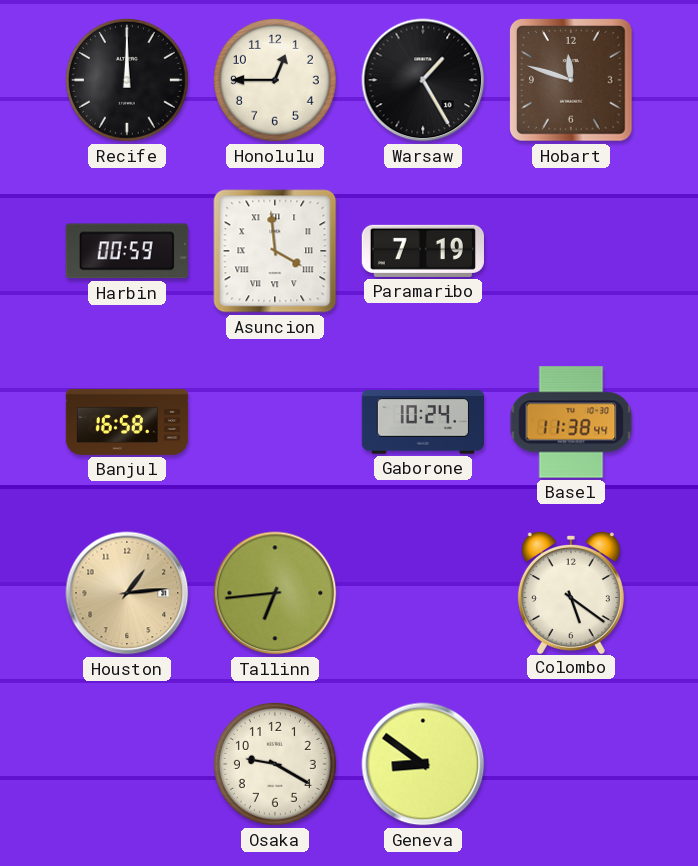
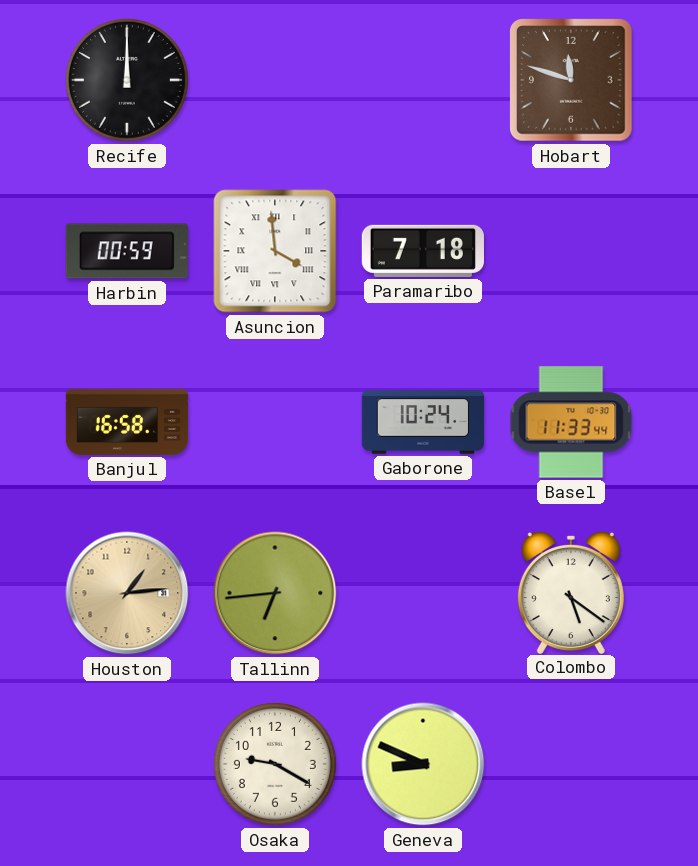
Honolulu: 12:45 -> none (275, 80)
Warsaw: 1:25 -> none (423, 80)
Paramaribo: 7:19 -> 7:18 (423, 251)
Basel: 11:38 -> 11:33 (571, 422)
Geneva: 8:51 -> 8:49 (423, 764)
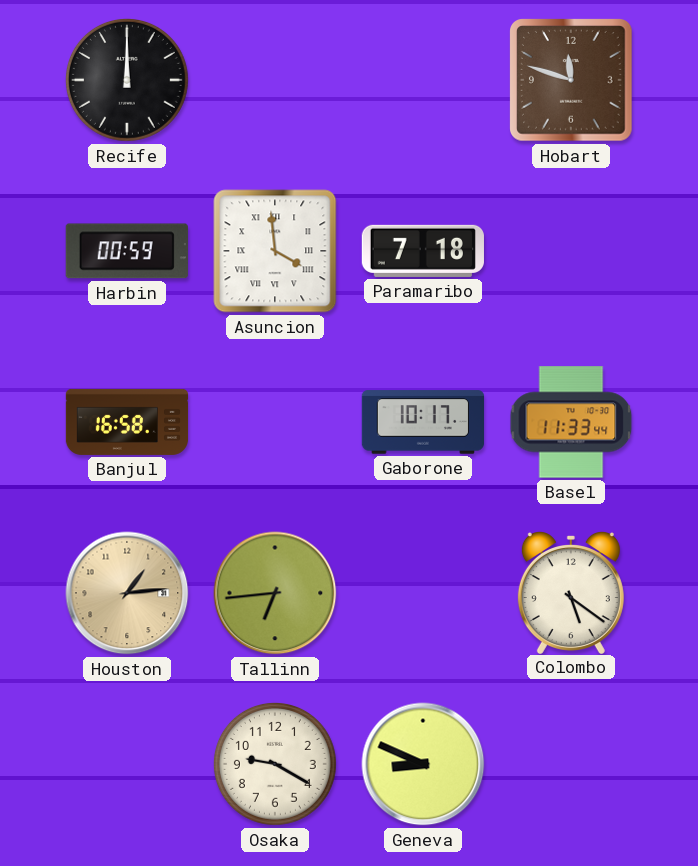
Gaborone: 10:24 -> 10:17 (422, 422)
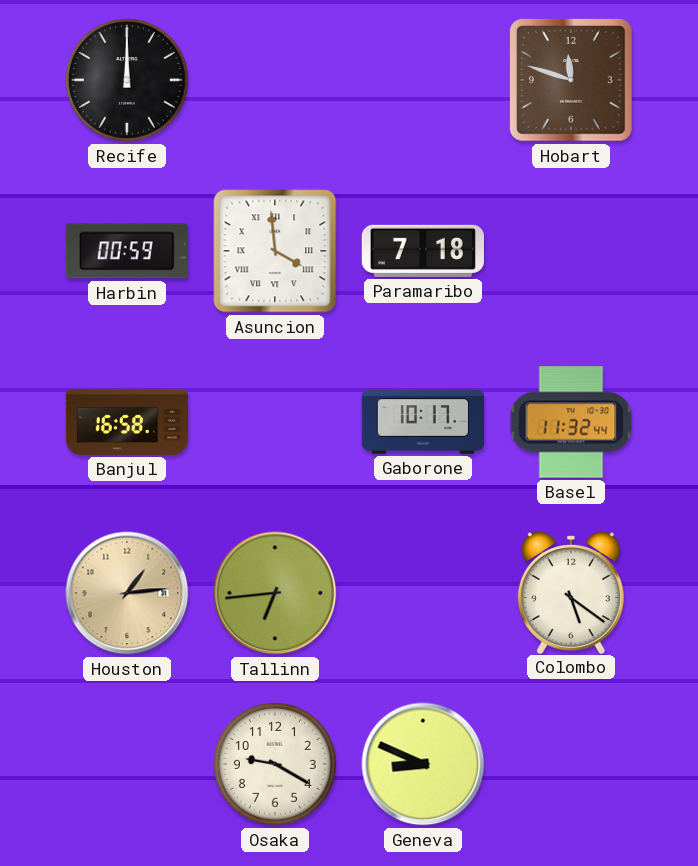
Basel: 11:33 -> 11:32 (571, 422)
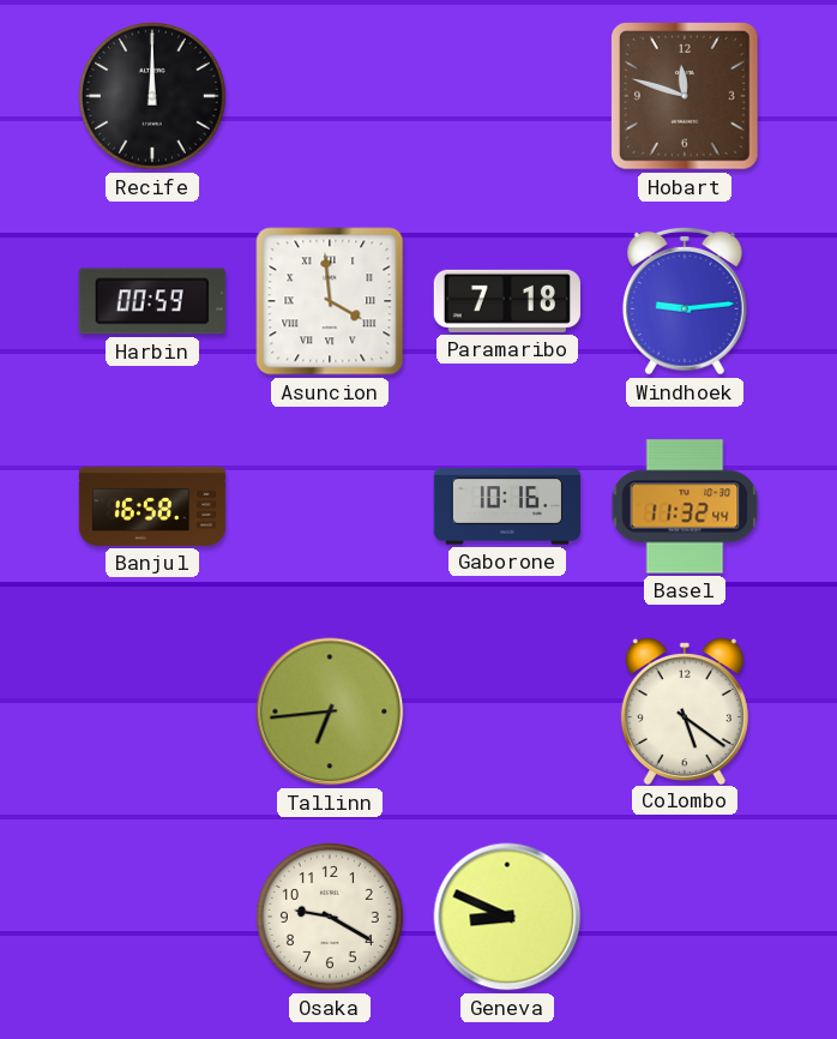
Windhoek: none -> 9:14 (685, 301)
Gaborone: 10:17 -> 10:16 (506, 506)
Houston: 1:14 -> none (127, 593)
